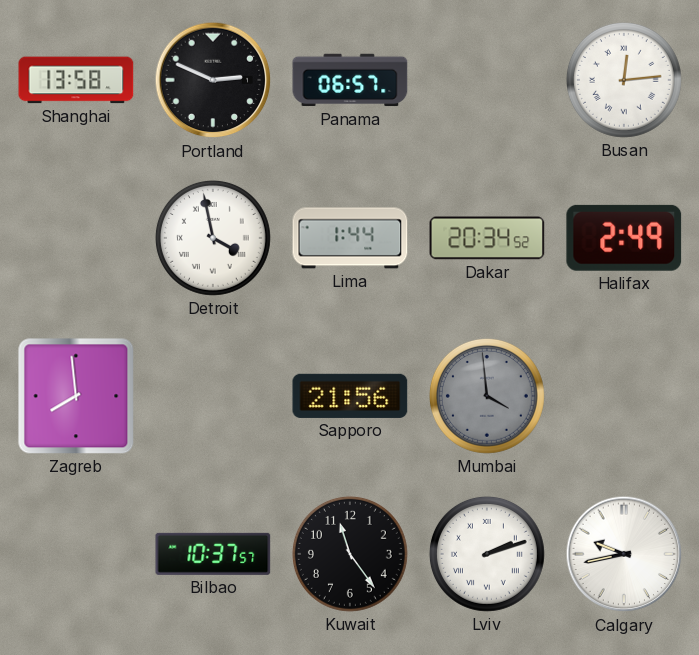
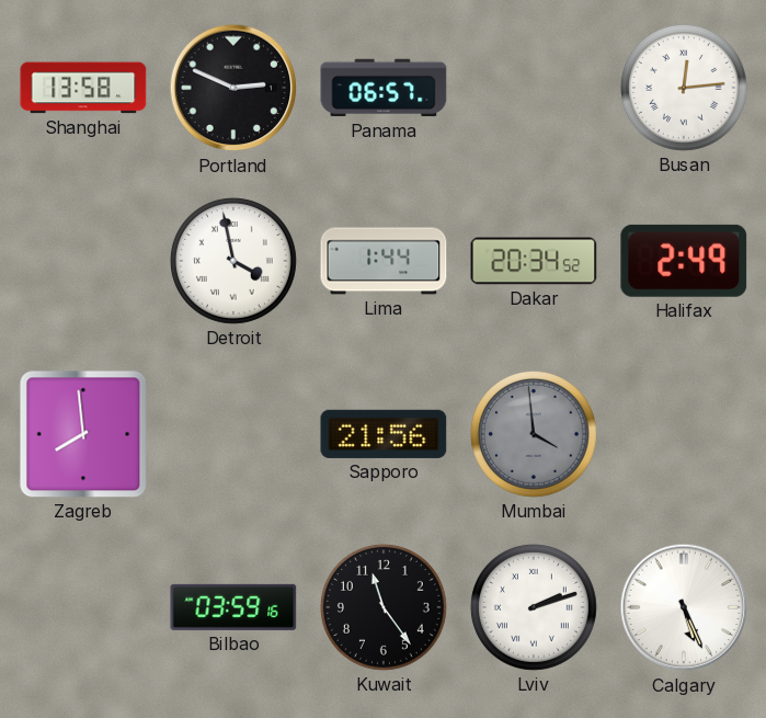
Bilbao: 10:37 -> 03:59 (233, 607)
Calgary: 9:43 -> 5:26 (684, 607)
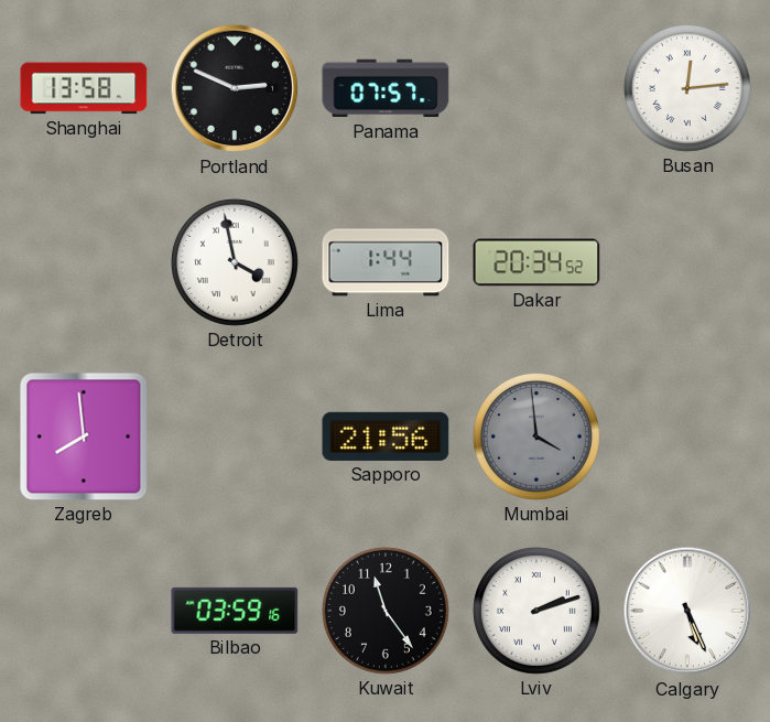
Panama: 06:57 -> 07:57 (386, 88)
Halifax: 2:49 -> none (684, 261)
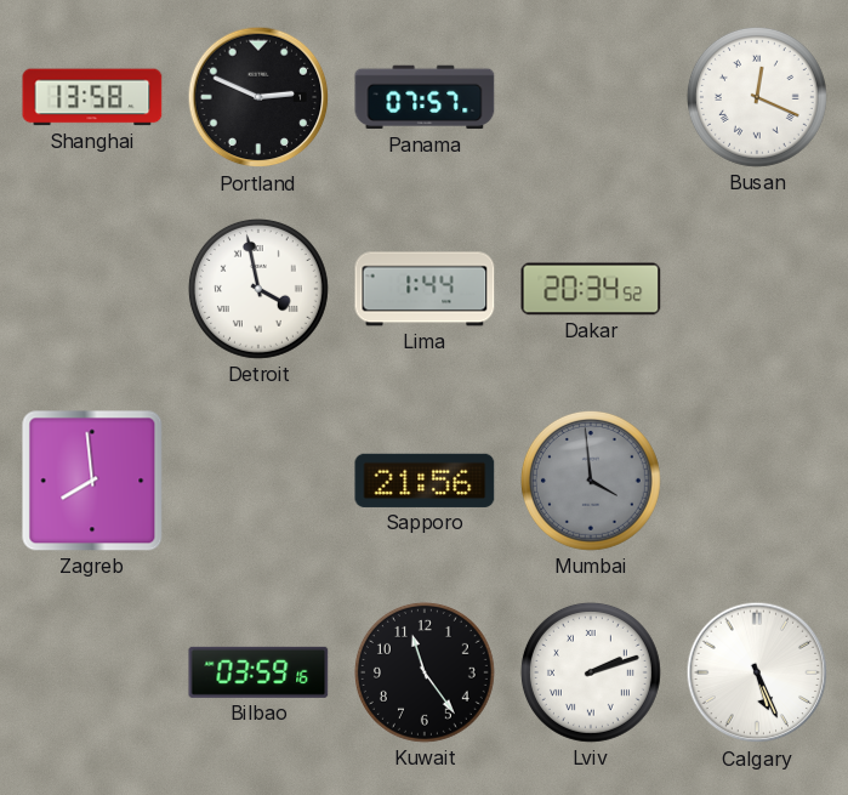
Busan: 12:14 -> 12:19 (757, 97)
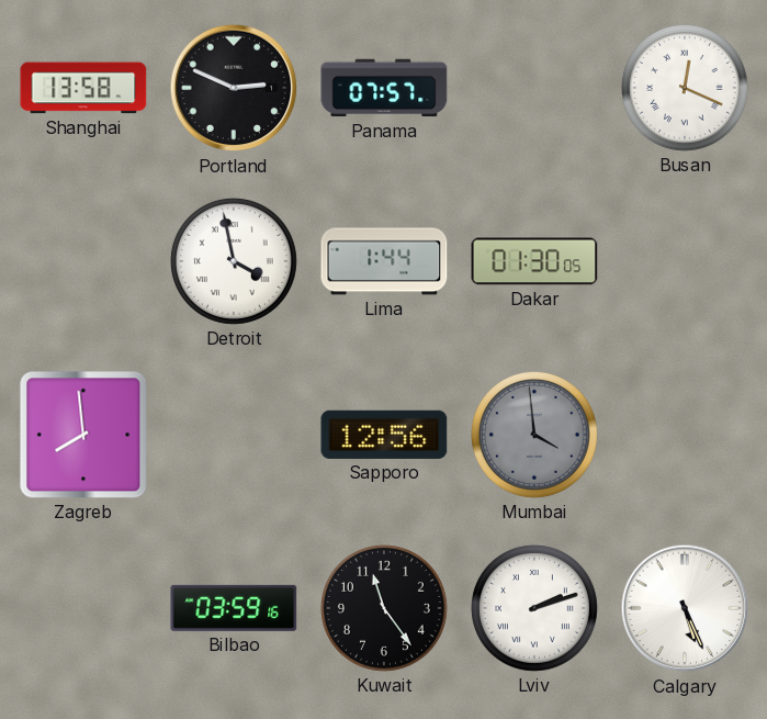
Dakar: 20:34 -> 01:30 (534, 261)
Sapporo: 21:56 -> 12:56 (384, 435)
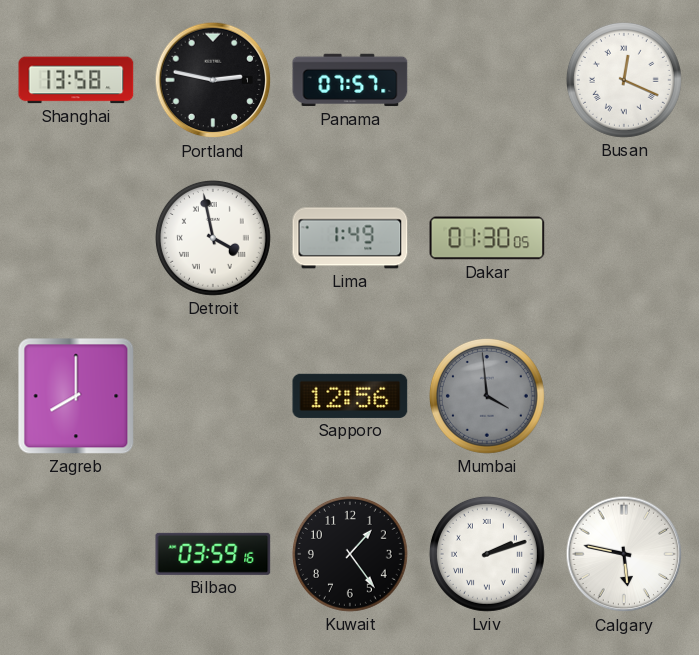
Portland: 2:49 -> 2:47 (213, 80)
Lima: 1:44 -> 1:49 (350, 238)
Zagreb: 7:59 -> 8:00 (76, 396)
Kuwait: 11:24 -> 1:24 (350, 554)
Calgary: 5:26 -> 5:47 (624, 554)
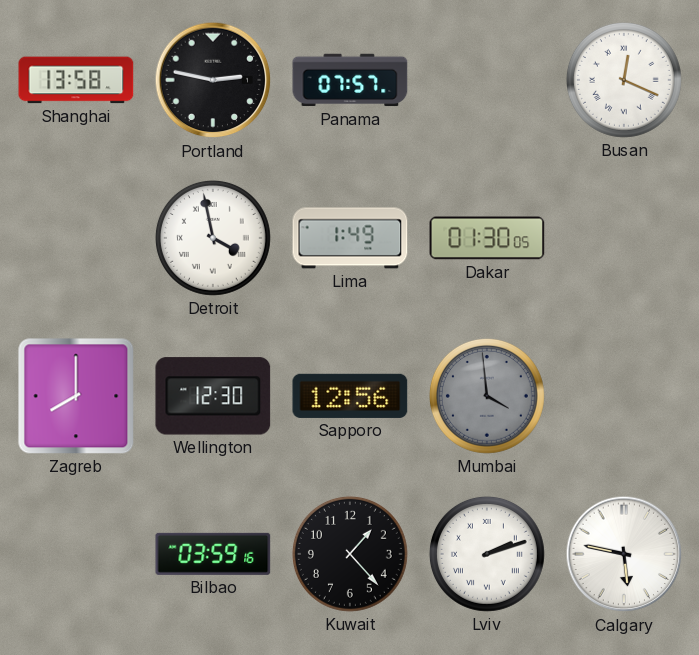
Wellington: none -> 12:30 (213, 396)
Kuwait: 1:24 -> 1:23 (350, 554)
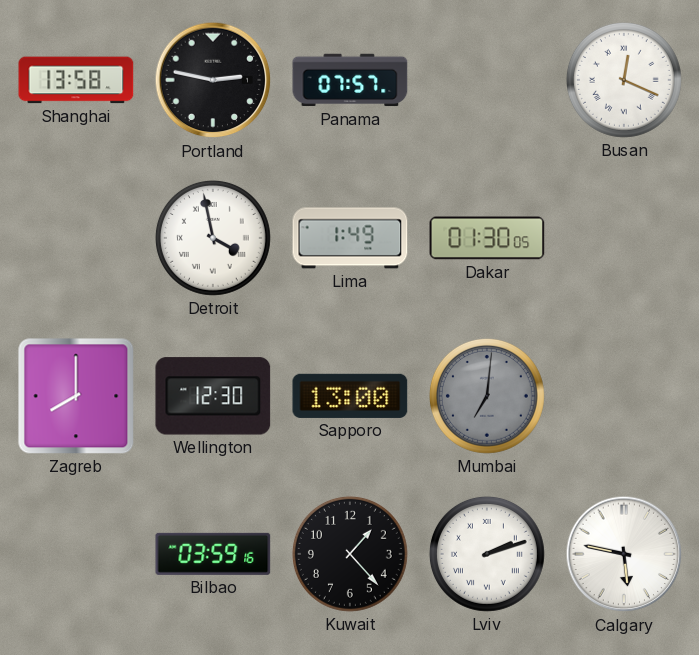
Sapporo: 12:56 -> 13:00 (350, 396)
Mumbai: 3:59 -> 7:01 (487, 396)
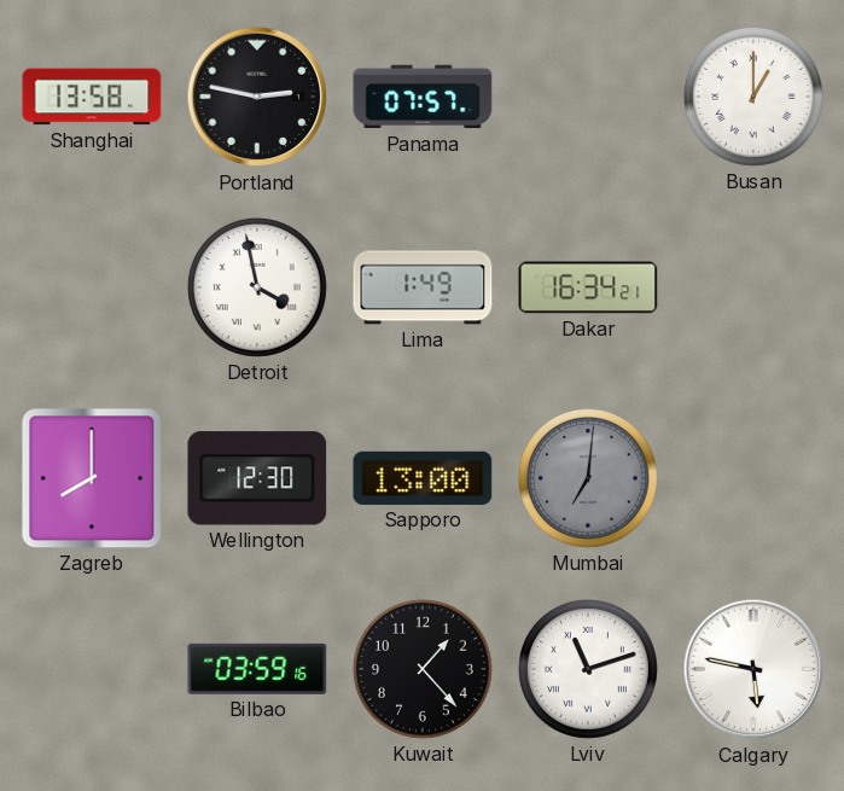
Busan: 12:19 -> 1:00 (753, 97)
Dakar: 01:30 -> 16:34 (588, 287)
Lviv: 2:12 -> 11:12 (588, 669)
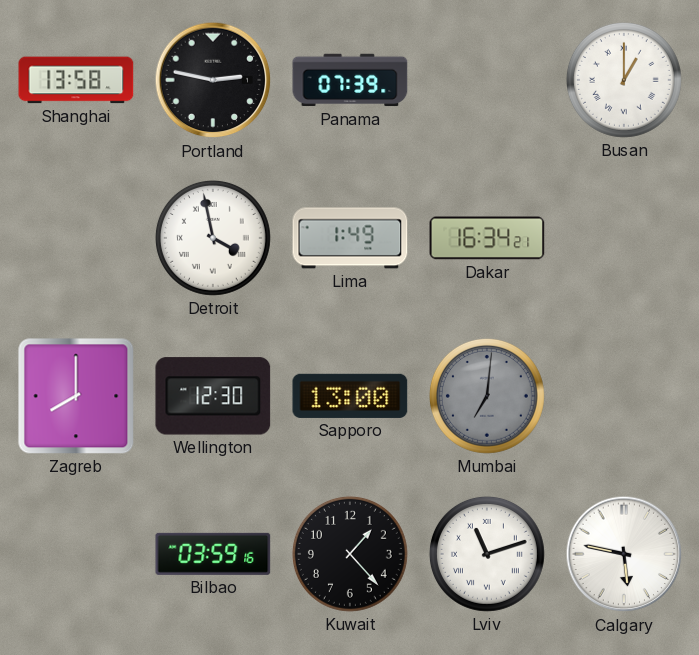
Panama: 07:57 -> 07:39 (350, 80)
